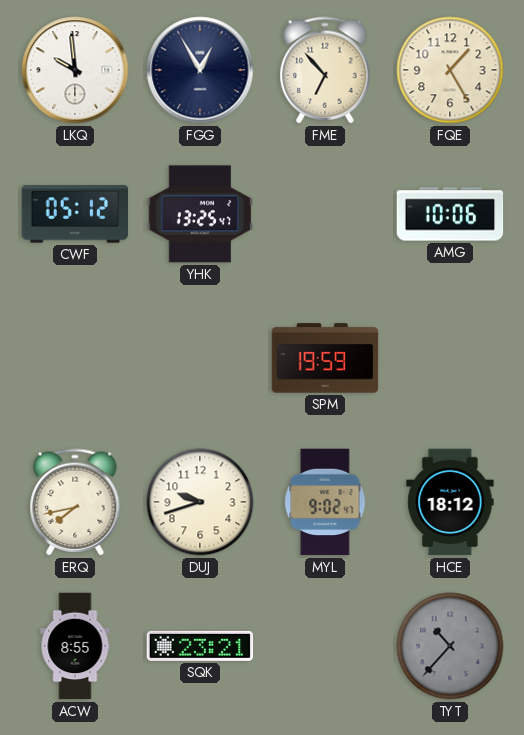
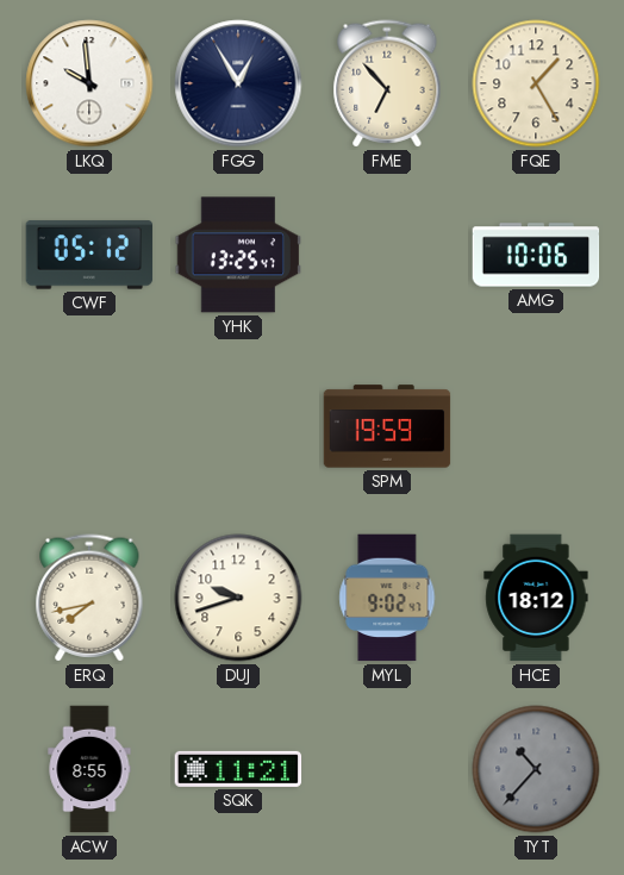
SQK: 23:21 -> 11:21 (238, 769)
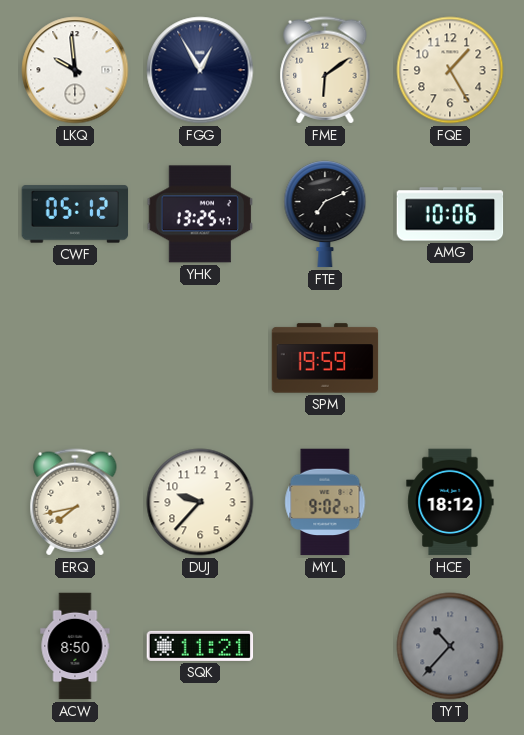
FME: 6:53 -> 6:09 (325, 70)
FTE: none -> 7:11 (325, 214)
DUJ: 9:42 -> 9:37 (200, 502)
ACW: 8:55 -> 8:50 (75, 646)
